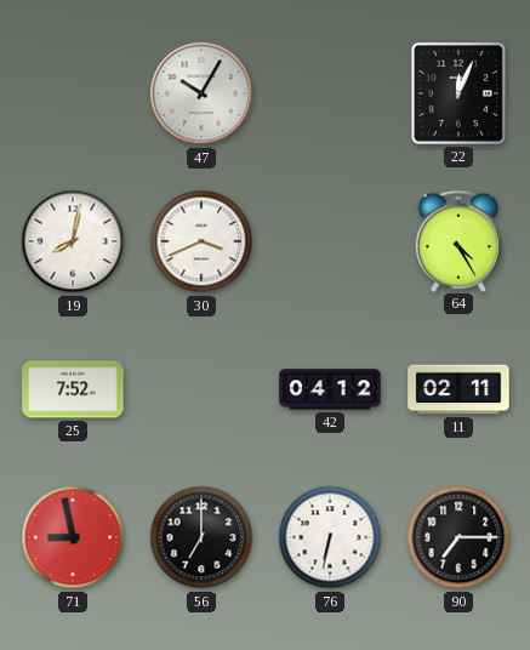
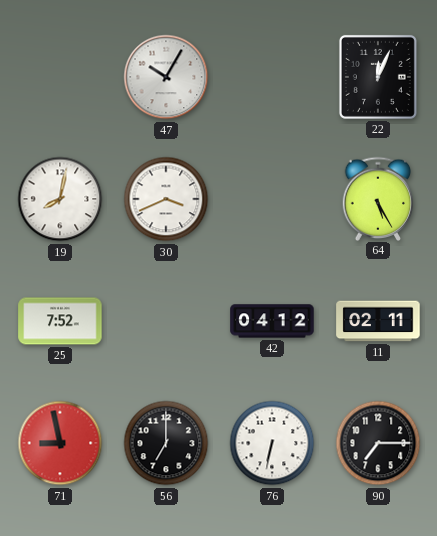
64: 4:25 -> 5:25 (378, 198)
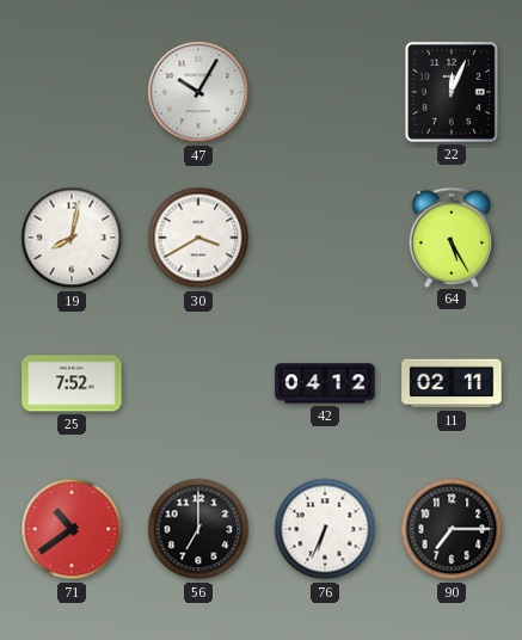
30: 3:41 -> 3:40 (198, 238)
71: 8:58 -> 10:39 (72, 529)
76: 6:32 -> 6:34 (325, 529)
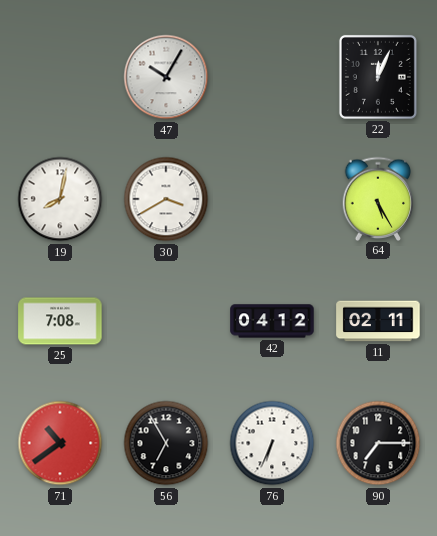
25: 7:52 -> 7:08 (60, 321)
56: 7:00 -> 6:55 (166, 443)
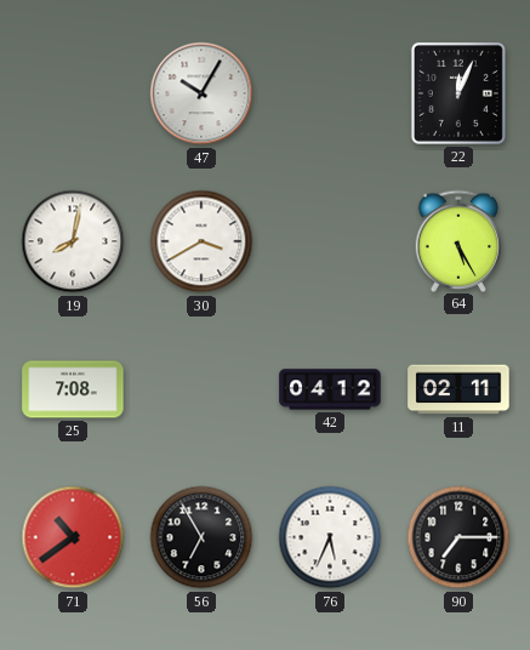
76: 6:34 -> 5:34 (330, 537)
